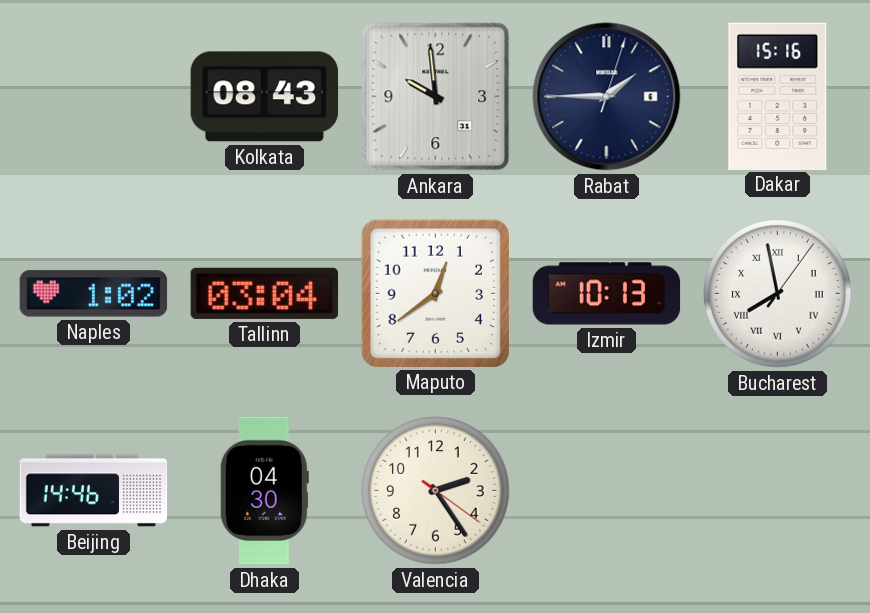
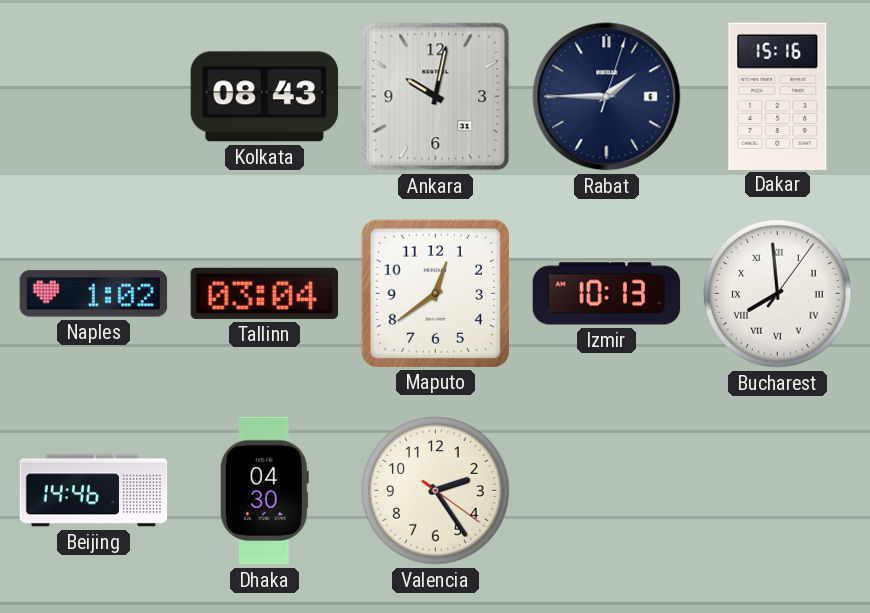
Ankara: 9:59 -> 10:02 (436, 97)
Bucharest: 7:58 -> 7:59 (778, 294)
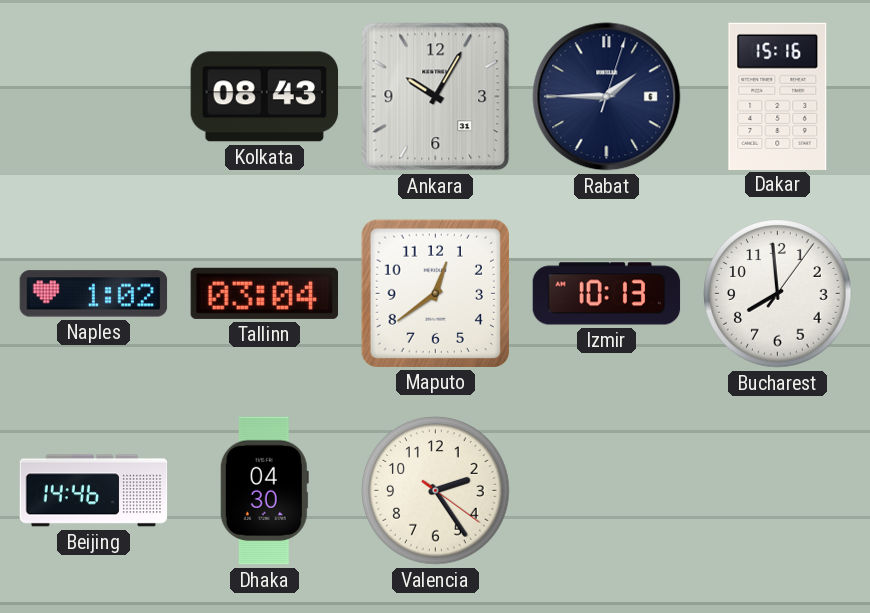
Ankara: 10:02 -> 10:05 (436, 97)
Bucharest numerals: Roman -> Arabic (778, 294)
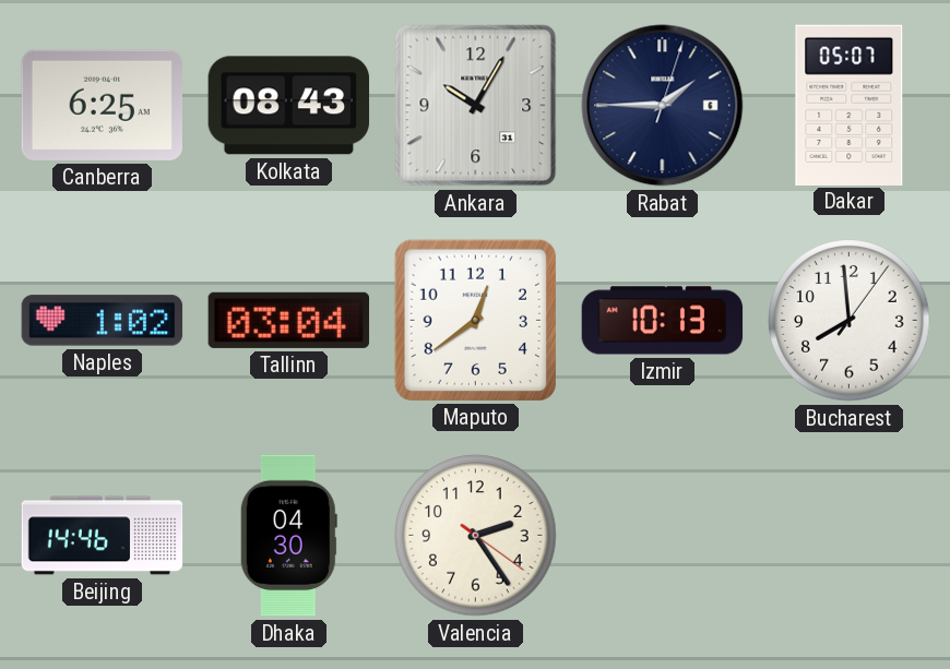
Canberra: none -> 6:25 (103, 105)
Dakar: 15:16 -> 05:07 (850, 105)
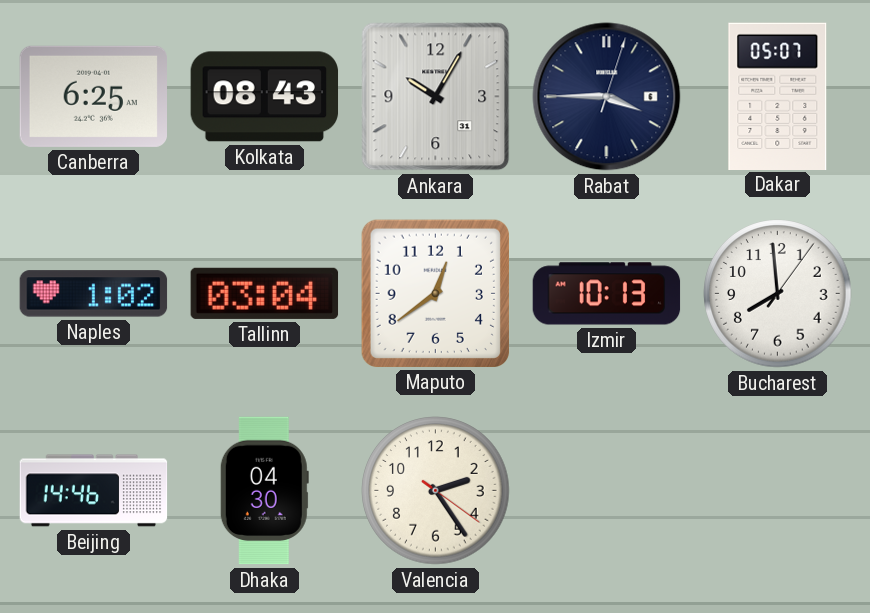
Rabat: 1:45 -> 3:45 (607, 97)
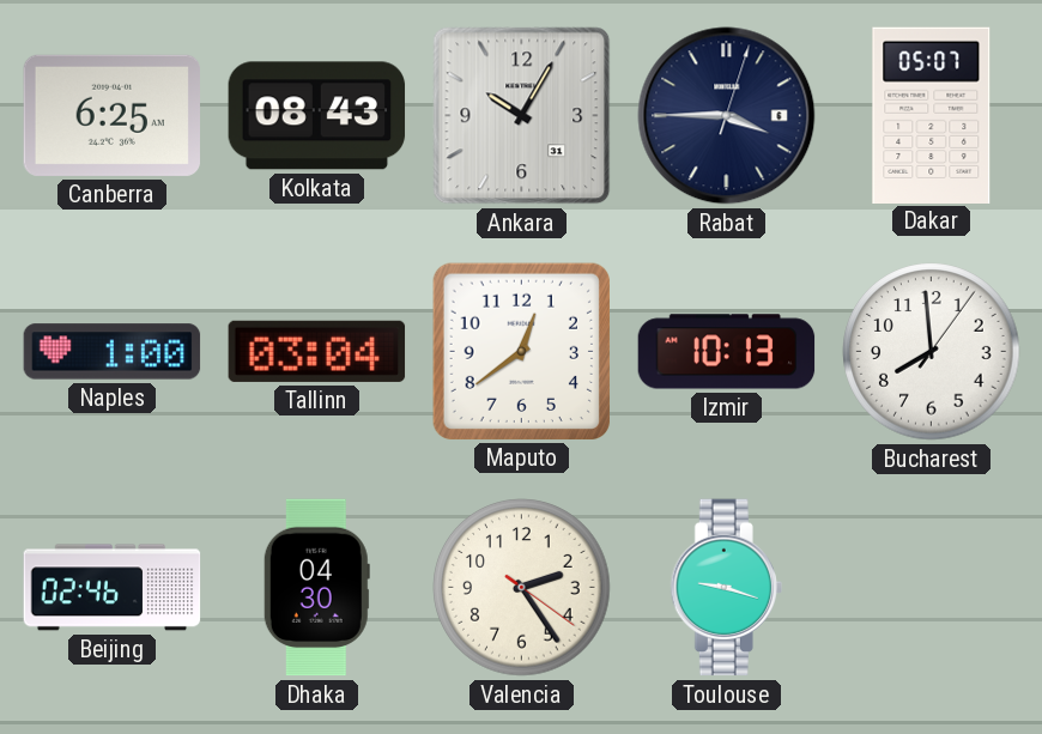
Naples: 1:02 -> 1:00 (113, 352)
Beijing: 14:46 -> 02:46 (113, 588)
Toulouse: none -> 9:18 (726, 588)
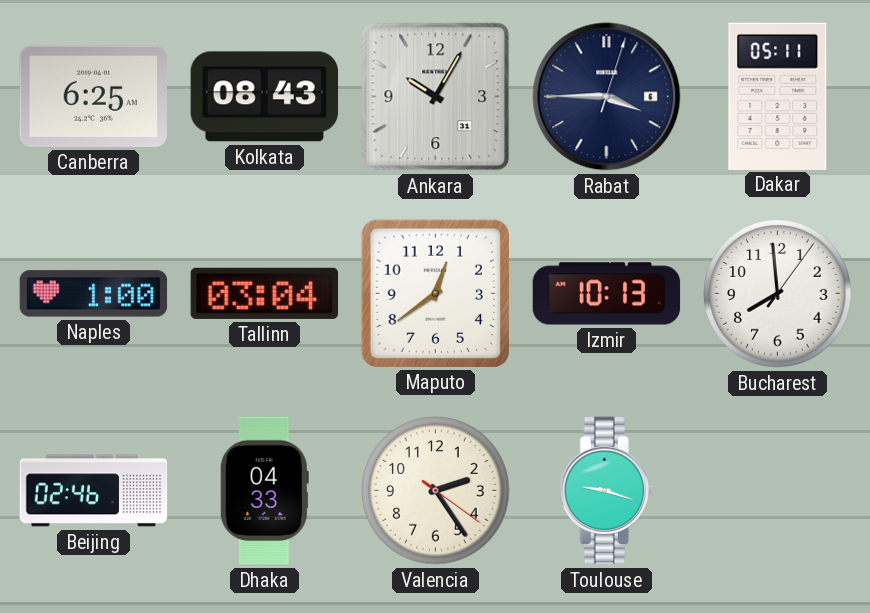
Dakar: 05:07 -> 05:11 (778, 96)
Dhaka: 04:30 -> 04:33 (264, 491)
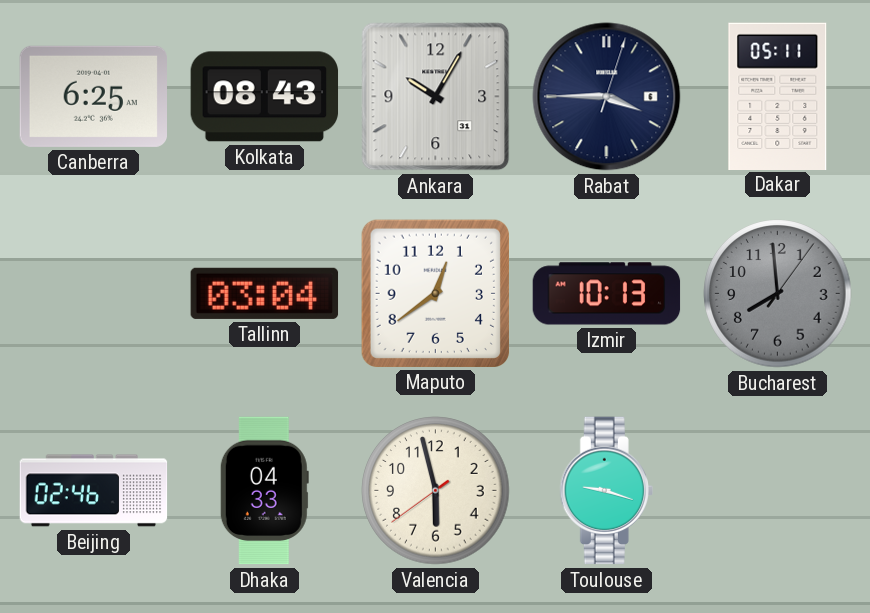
Naples: 1:00 -> none (94, 294)
Bucharest dial: white -> grey (778, 294)
Valencia: 2:24 -> 5:57 (436, 491)
